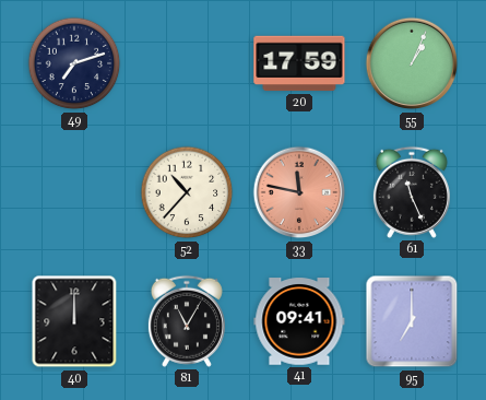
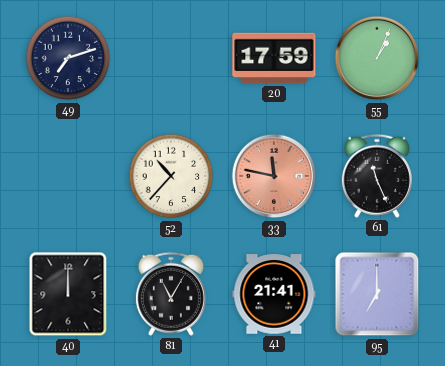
41: 09:41 -> 21:41 (274, 294)
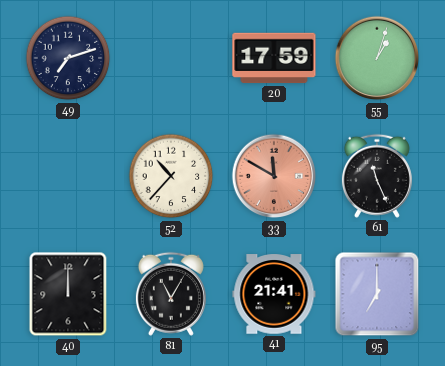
55: 1:04 -> 1:03 (377, 58)
33: 11:47 -> 11:50 (274, 176)
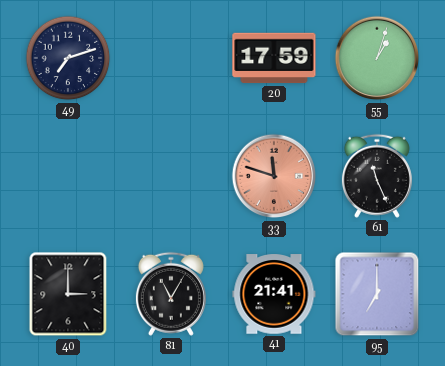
52: 10:37 -> none (171, 176)
33: 11:50 -> 11:48 (274, 176)
40: 12:00 -> 3:00 (68, 294)
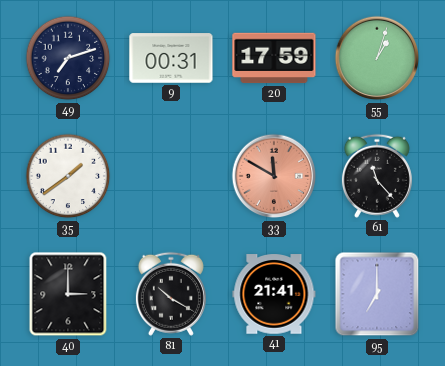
9: none -> 00:31 (171, 58)
35: none -> 1:39 (68, 176)
33: 11:48 -> 11:50 (274, 176)
61: 11:26 -> 11:23 (377, 176)
81: 11:05 -> 10:20 (171, 294)
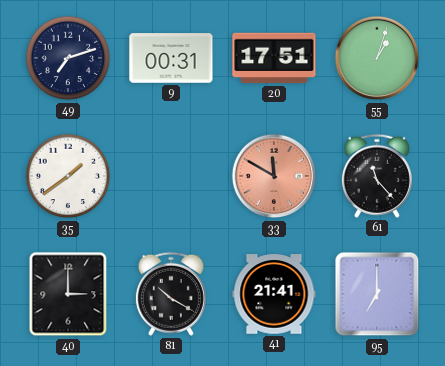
20: 17:59 -> 17:51 (274, 58)
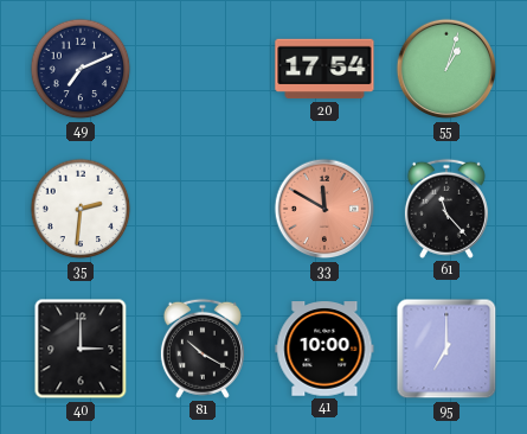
49: 7:12 -> 7:11 (81, 69)
9: 00:31 -> none (171, 58)
20: 17:51 -> 17:54 (324, 69)
35: 1:39 -> 2:31 (81, 209)
41: 21:41 -> 10:00 (324, 349)
